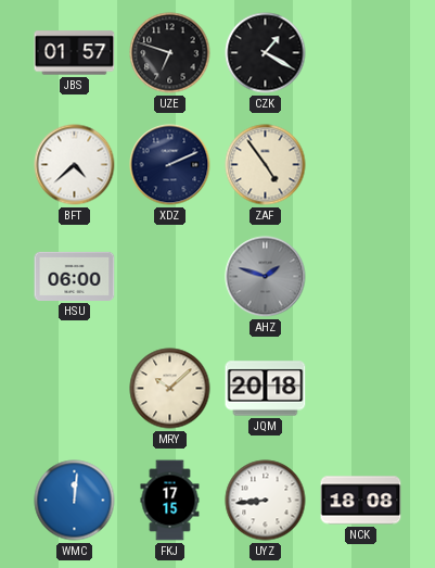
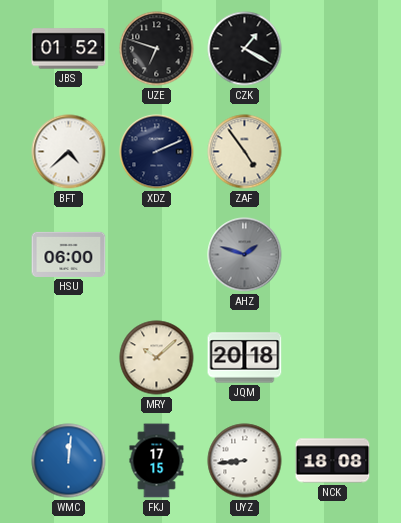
JBS: 01:57 -> 01:52 (69, 49)
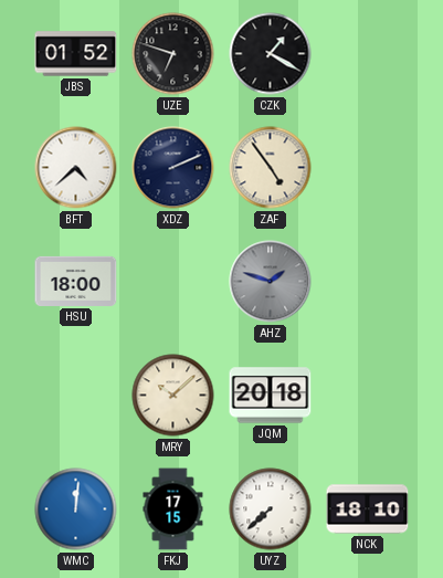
HSU: 06:00 -> 18:00 (76, 281)
UYZ: 8:44 -> 7:38 (271, 509)
NCK: 18:08 -> 18:10 (368, 509)
